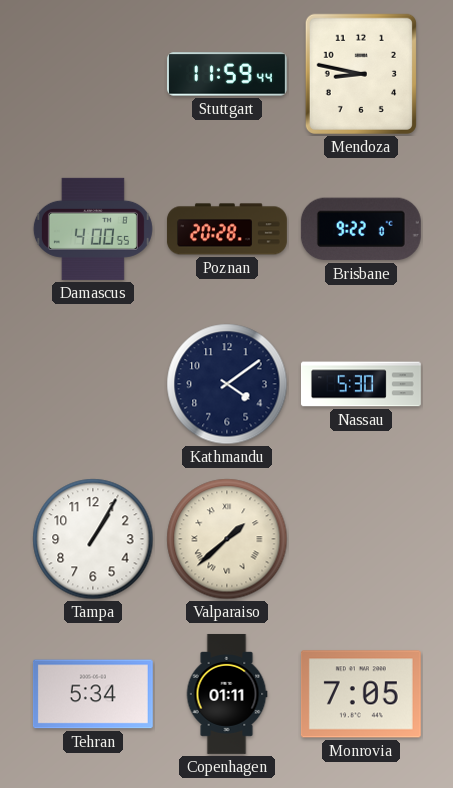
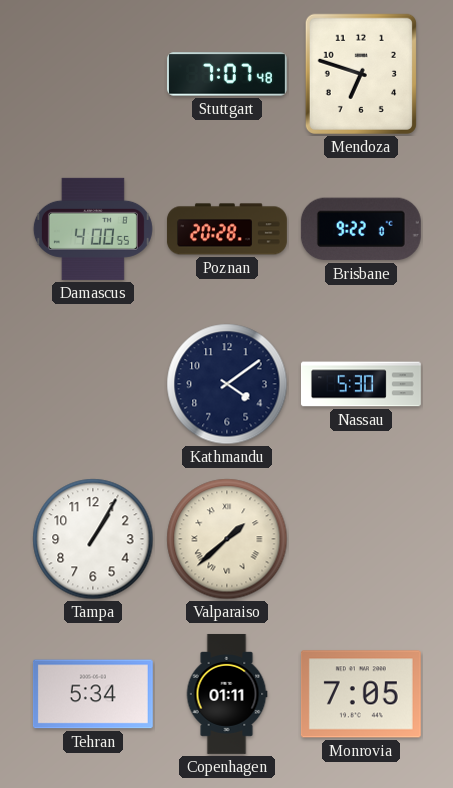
Stuttgart: 11:59 -> 7:07 (227, 74)
Mendoza: 8:47 -> 6:48 (361, 74)
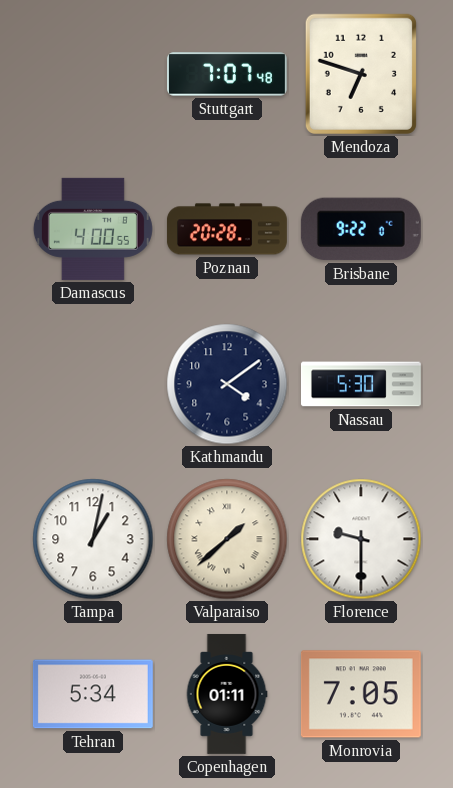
Tampa: 1:05 -> 1:02 (93, 539)
Florence: none -> 9:30 (361, 539)
